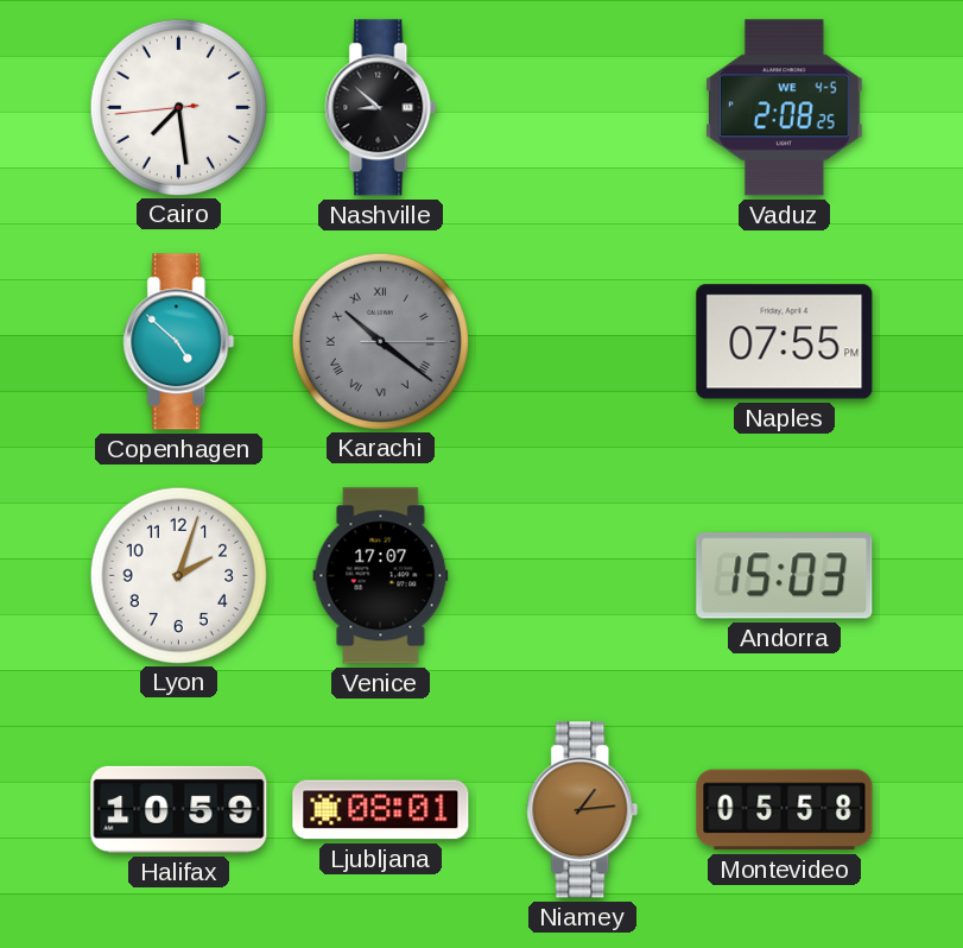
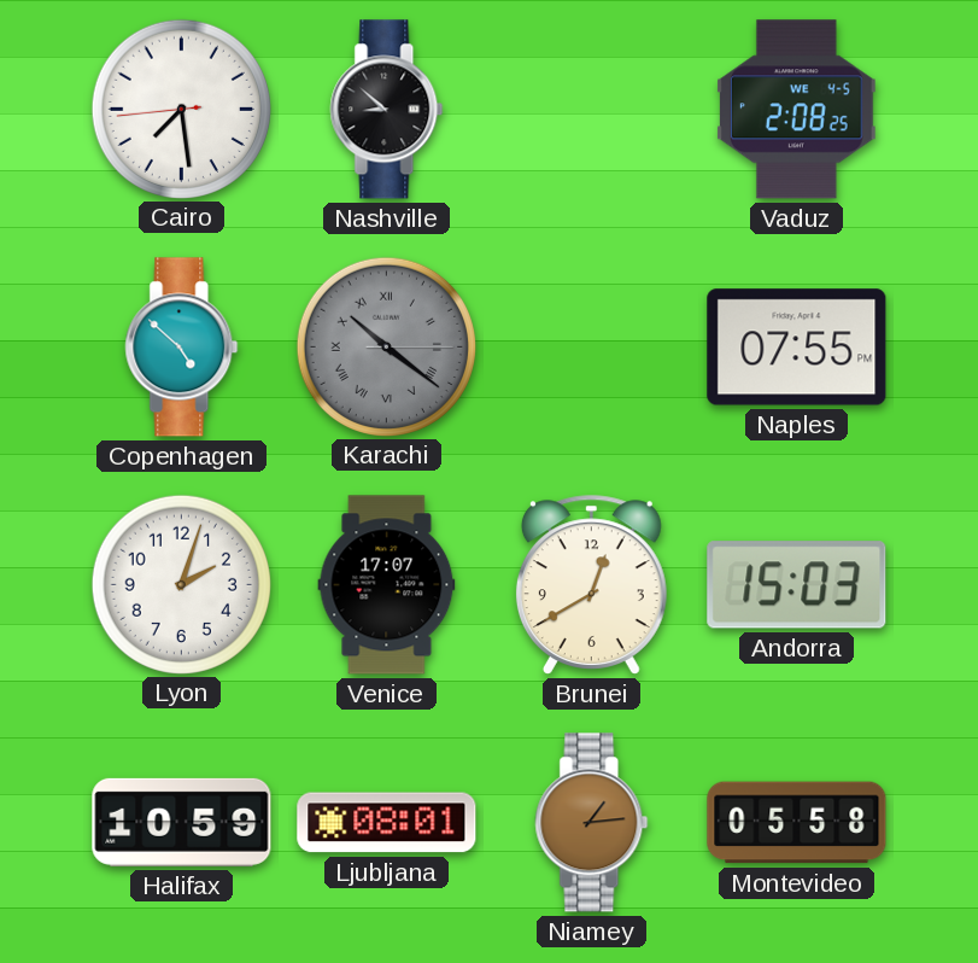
Brunei: none -> 12:40 (591, 584)
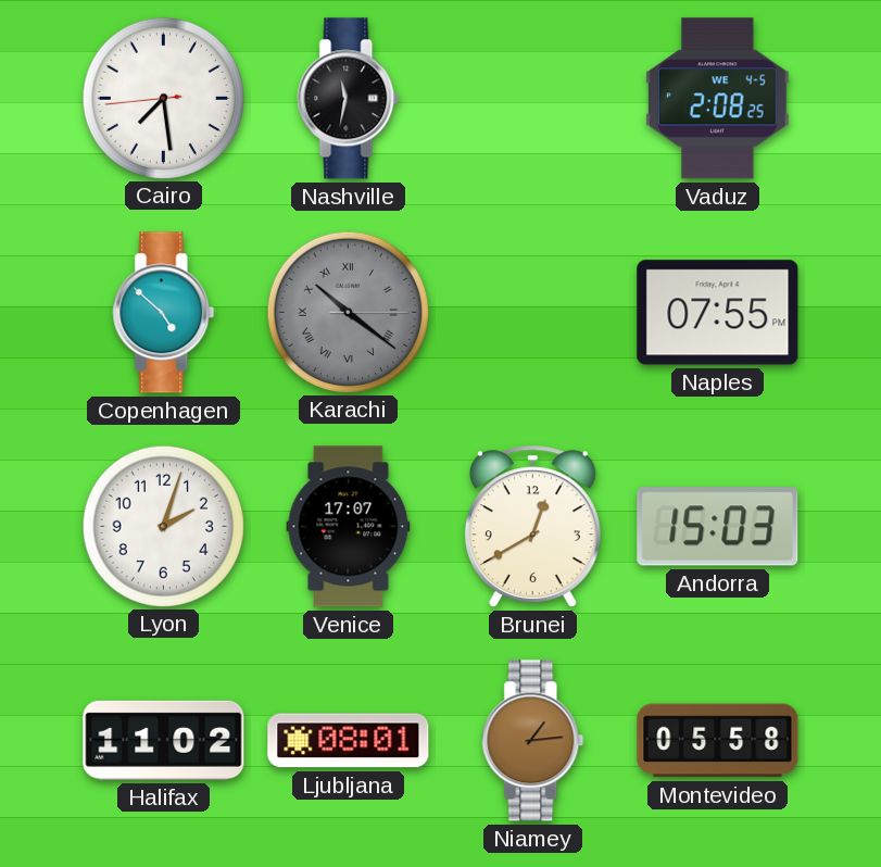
Nashville: 8:52 -> 11:32 (349, 99)
Halifax: 10:59 -> 11:02 (164, 740)
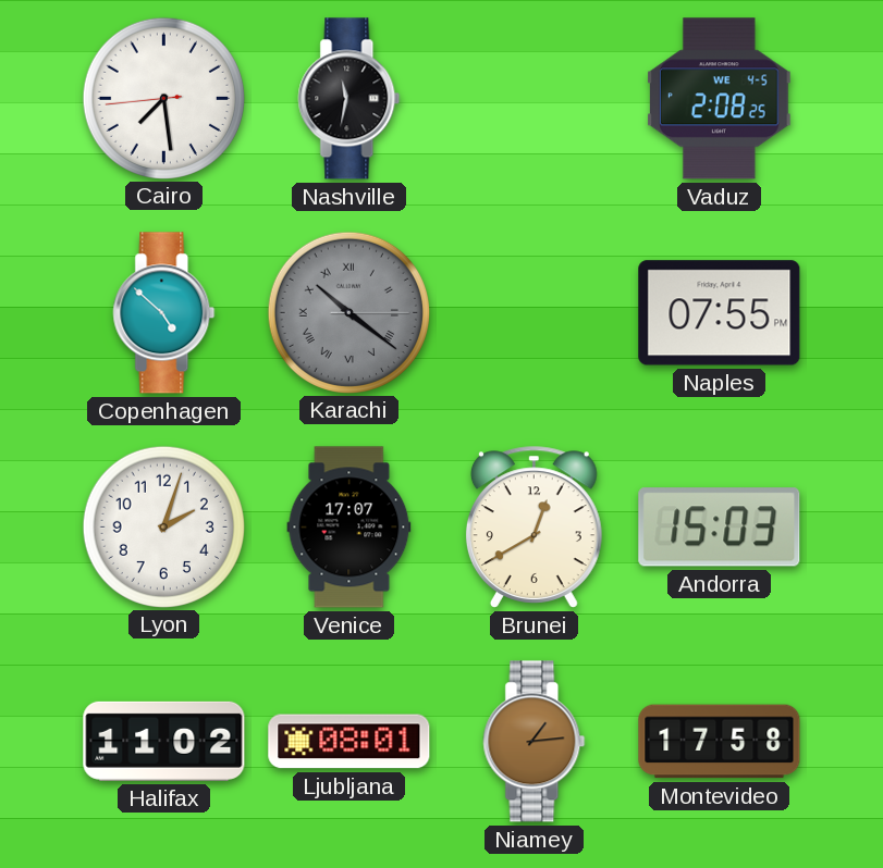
Montevideo: 05:58 -> 17:58 (720, 742)
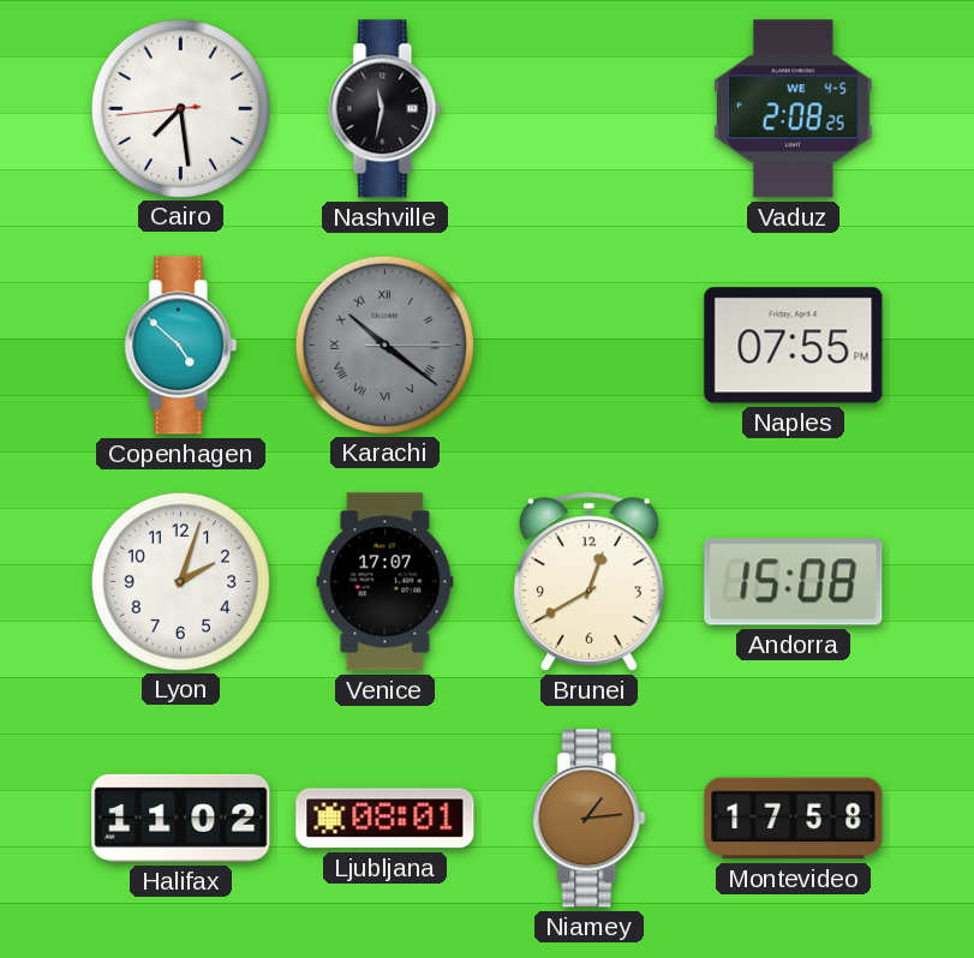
Andorra: 15:03 -> 15:08 (794, 582)
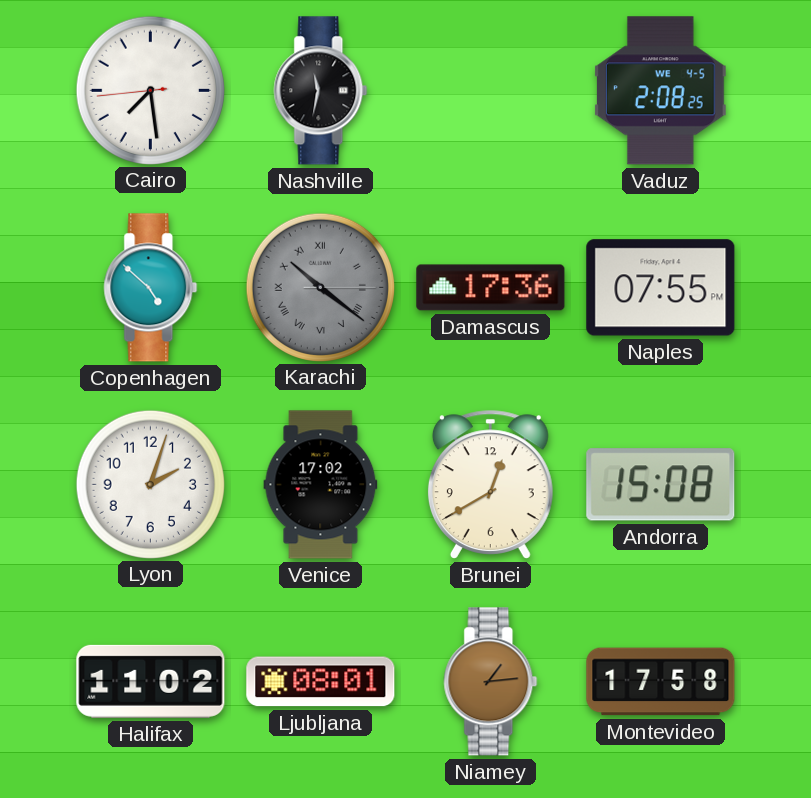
Damascus: none -> 17:36 (491, 288)
Venice: 17:07 -> 17:02 (321, 485)
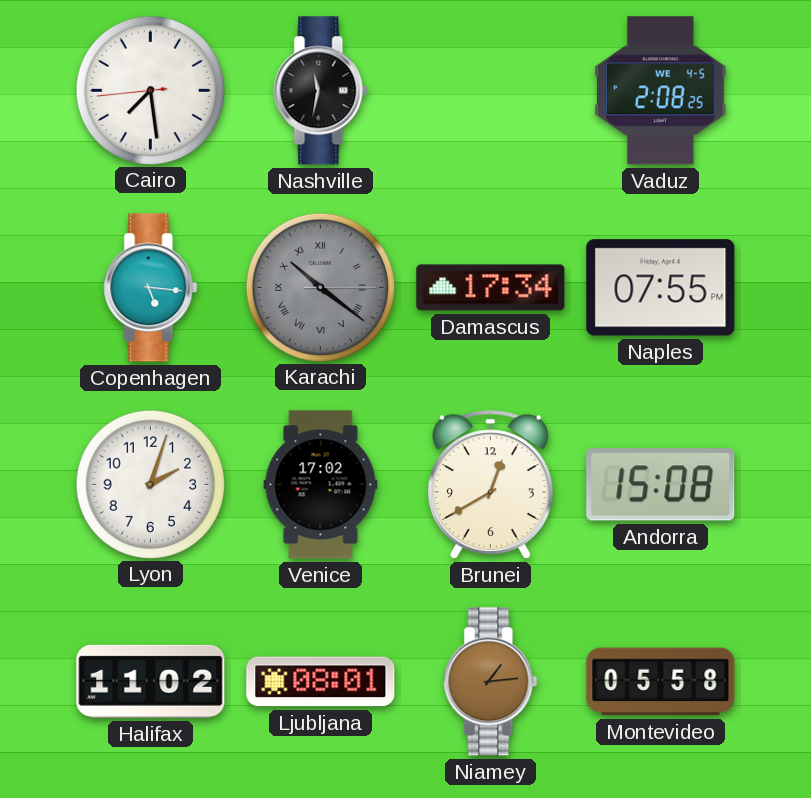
Copenhagen: 4:52 -> 5:16 (151, 288)
Damascus: 17:36 -> 17:34 (491, 288)
Montevideo: 17:58 -> 05:58 (661, 682)
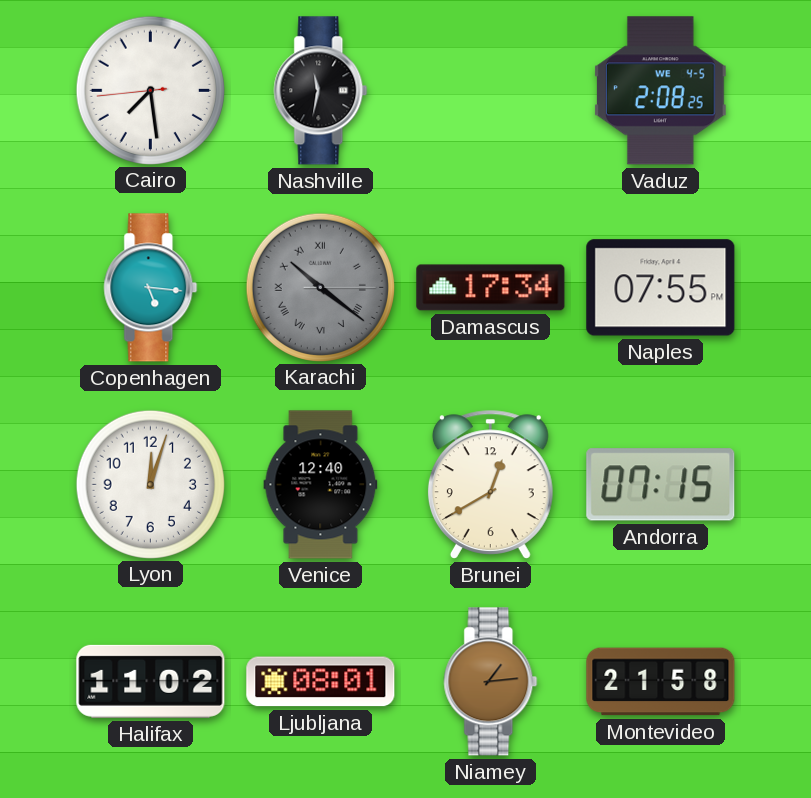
Lyon: 2:03 -> 12:03 (150, 484)
Venice: 17:02 -> 12:40 (321, 485)
Andorra: 15:08 -> 07:15 (661, 485)
Montevideo: 05:58 -> 21:58 (661, 682)
